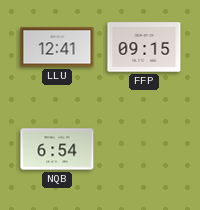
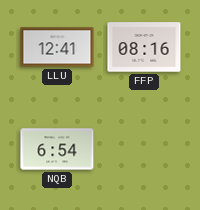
FFP: 09:15 -> 08:16 (144, 47)
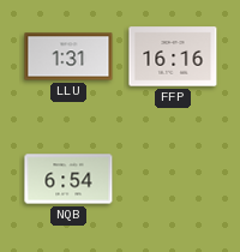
LLU: 12:41 -> 1:31 (68, 56)
FFP: 08:16 -> 16:16 (173, 56)
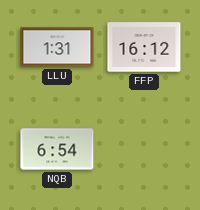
FFP: 16:16 -> 16:12 (144, 47)
